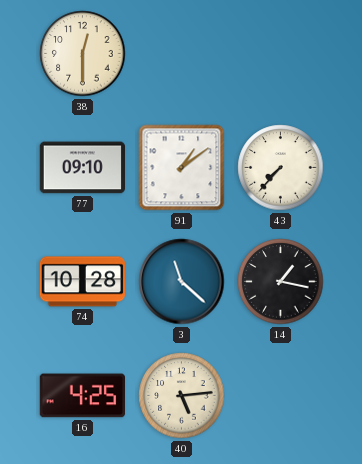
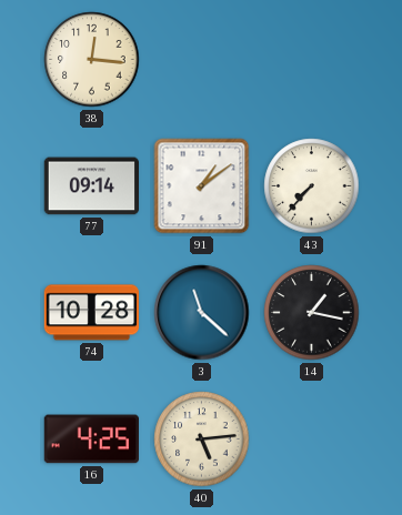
38: 12:30 -> 12:16 (92, 60)
77: 09:10 -> 09:14 (92, 186)
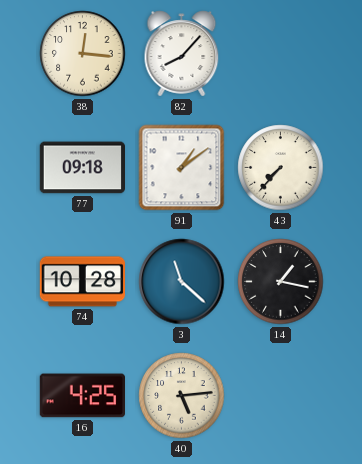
82: none -> 8:07 (182, 54)
77: 09:14 -> 09:18 (83, 168)
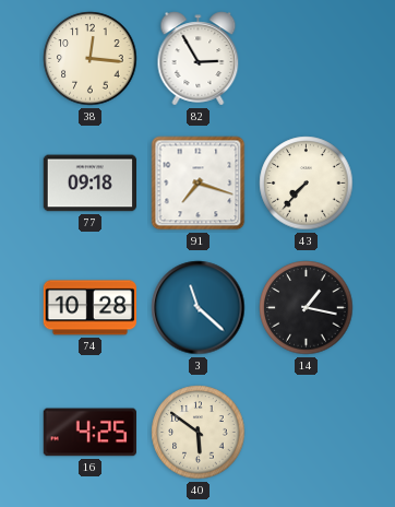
82: 8:07 -> 2:55 (199, 59)
91: 1:09 -> 7:18 (199, 184)
40: 5:14 -> 5:51 (199, 433)
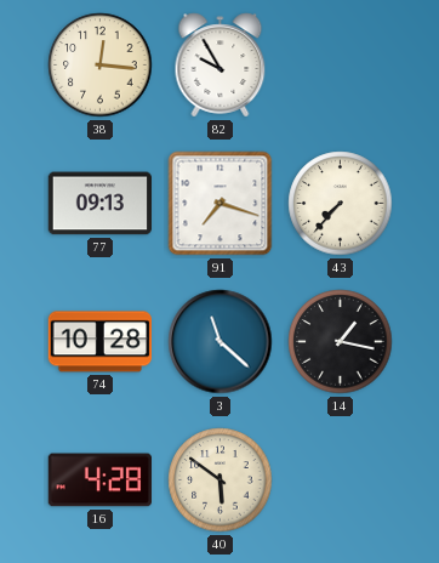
82: 2:55 -> 9:55 (221, 66)
77: 09:18 -> 09:13 (101, 204)
16: 4:25 -> 4:28 (99, 480)
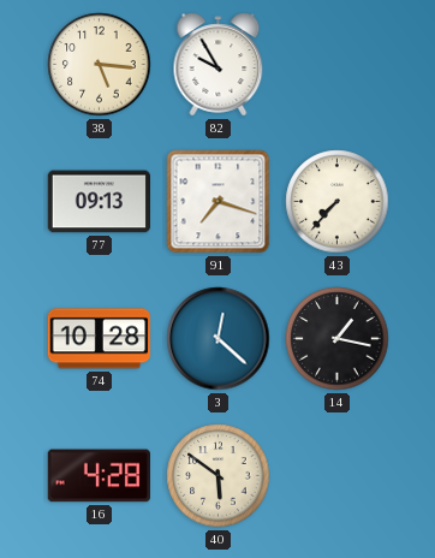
38: 12:16 -> 5:16 (100, 65)
3: 11:22 -> 12:22 (219, 339)
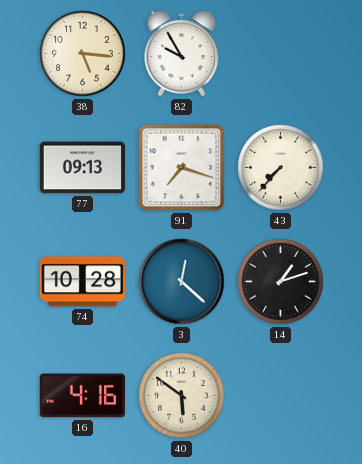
14: 1:17 -> 1:12 (281, 282)
16: 4:28 -> 4:16 (82, 396)
